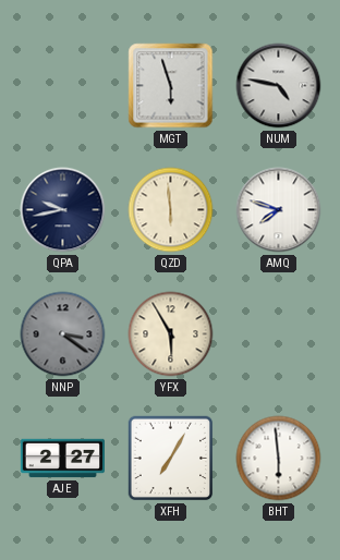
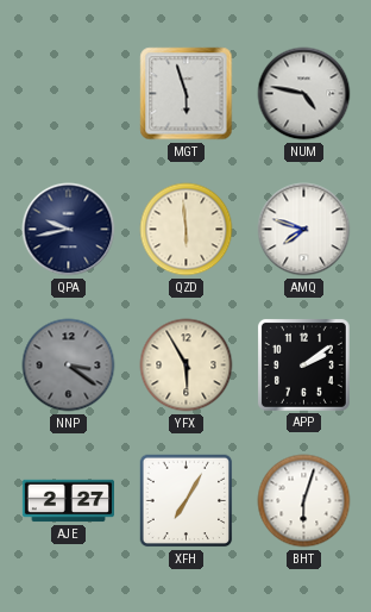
APP: none -> 2:09 (303, 364)
BHT: 5:59 -> 6:03 (304, 501)
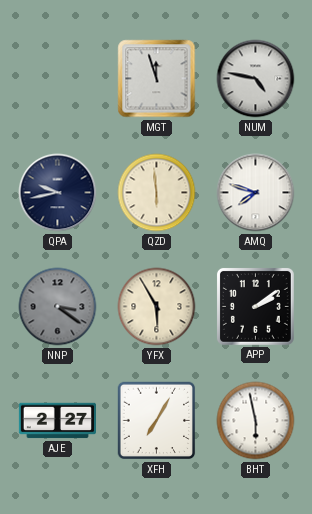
MGT: 5:57 -> 11:57 (157, 79)
BHT: 6:03 -> 5:58 (256, 421)
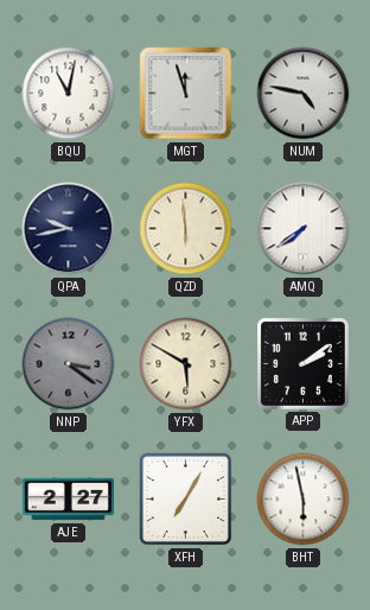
BQU: none -> 11:02 (69, 94)
AMQ: 7:48 -> 7:39 (304, 229)
YFX: 5:55 -> 5:50 (186, 364)
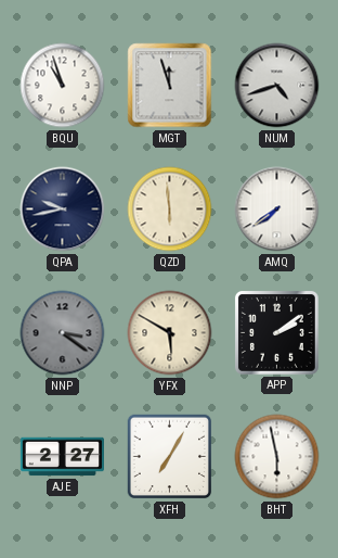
BQU: 11:02 -> 10:57 (63, 86)
NUM: 4:47 -> 4:42 (277, 86)
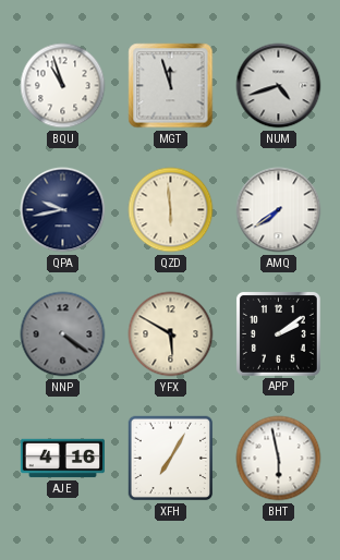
NNP: 3:21 -> 4:21 (63, 334)
AJE: 2:27 -> 4:16 (62, 459)
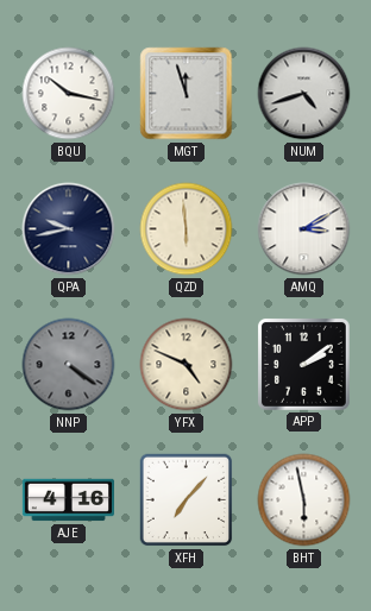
BQU: 10:57 -> 10:17 (69, 94)
AMQ: 7:39 -> 3:10 (304, 229)
YFX: 5:50 -> 4:49 (187, 365)
XFH: 7:05 -> 7:07 (187, 500)
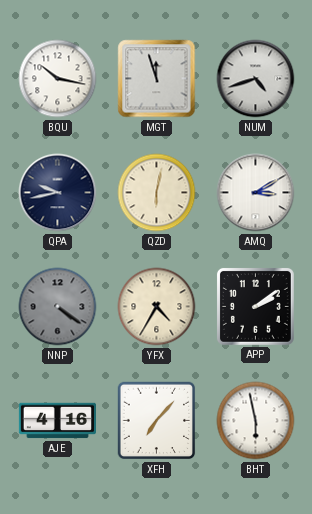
QZD: 5:59 -> 6:02 (157, 193)
YFX: 4:49 -> 4:35 (157, 307)
